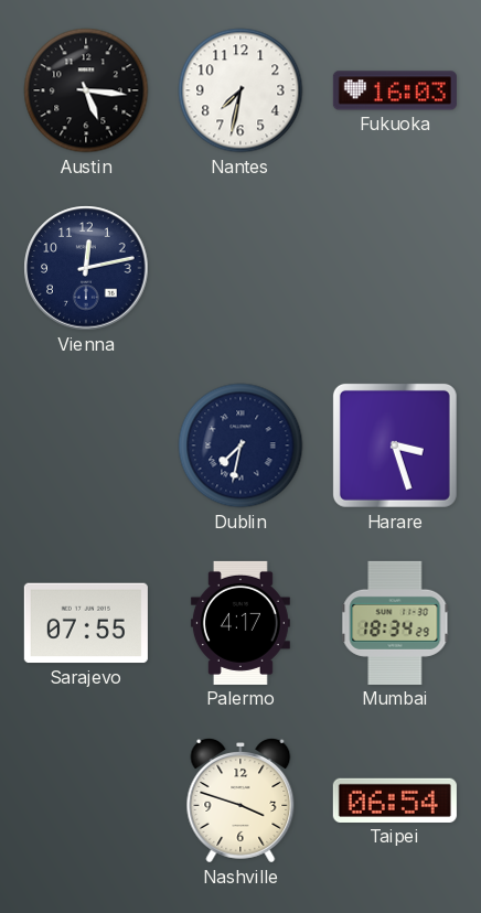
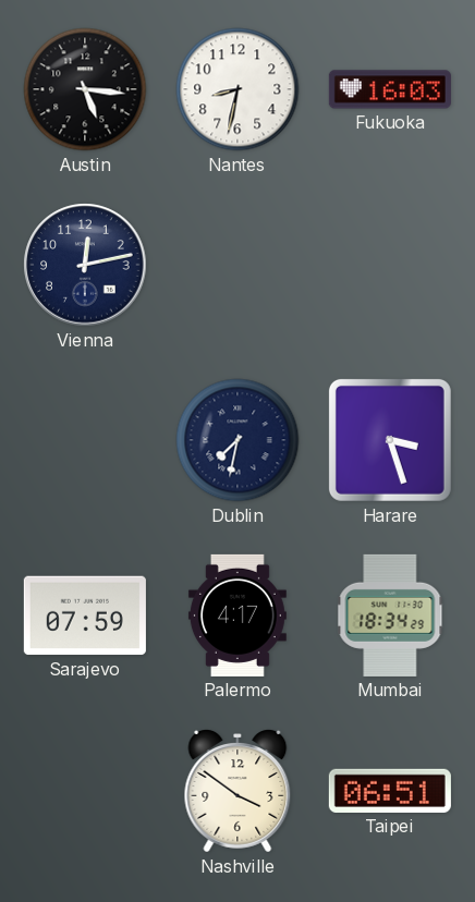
Nantes: 7:32 -> 8:32 (237, 89)
Sarajevo: 07:55 -> 07:59 (85, 615)
Nashville: 3:48 -> 3:51 (237, 792)
Taipei: 06:54 -> 06:51 (390, 791)
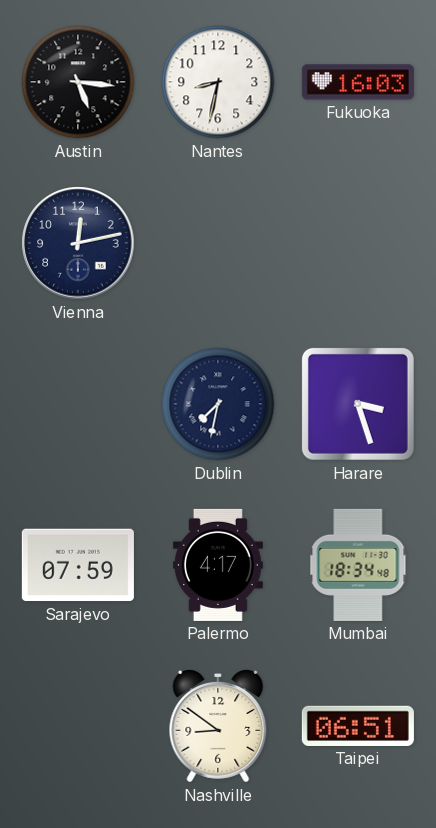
Mumbai: 18:34:29 -> 18:34:48 (358, 565)
Nashville: 3:51 -> 8:51 (218, 727)
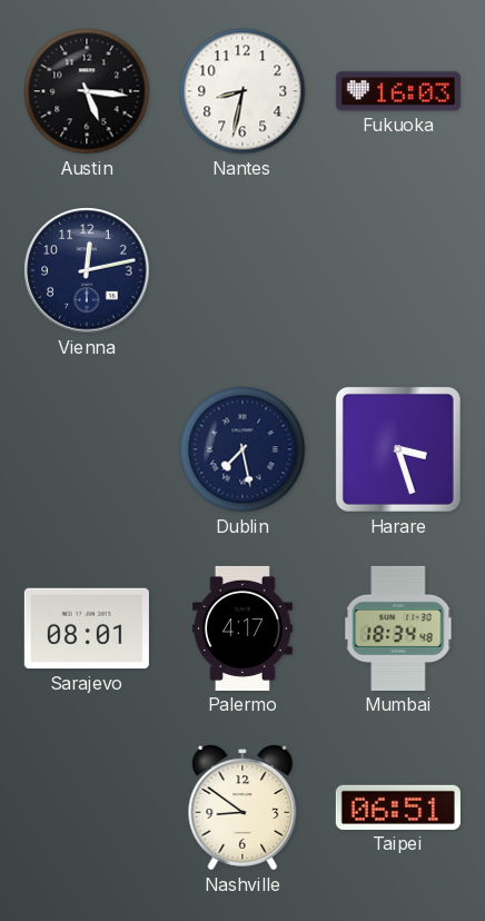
Dublin: 7:32 -> 7:28 (242, 449)
Sarajevo: 07:59 -> 08:01 (87, 628)
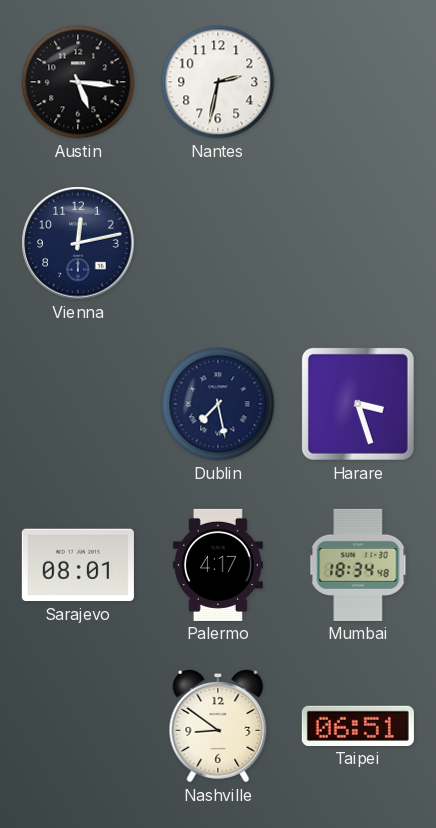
Nantes: 8:32 -> 2:32 (218, 82)
Fukuoka: 16:03 -> none (398, 91)
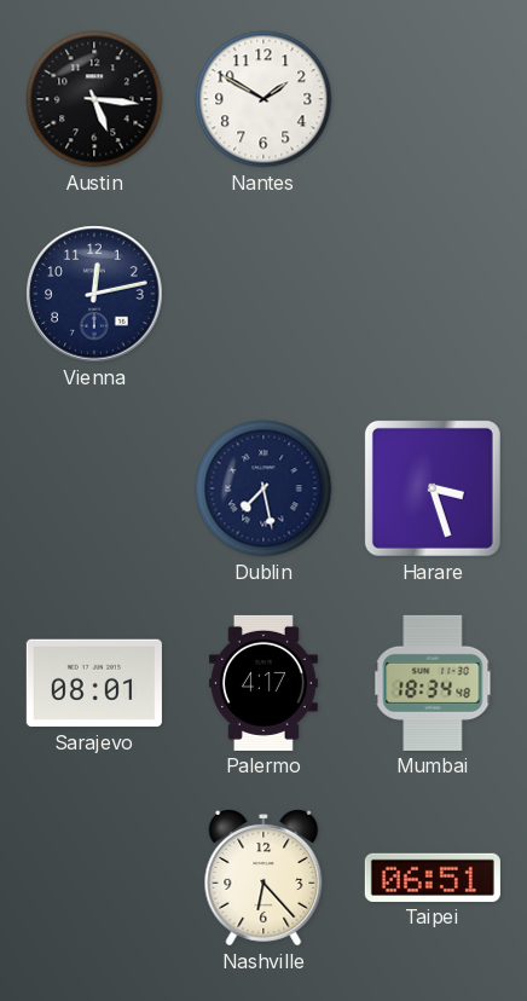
Nantes: 2:32 -> 1:50 (263, 99)
Nashville: 8:51 -> 6:23 (263, 879)
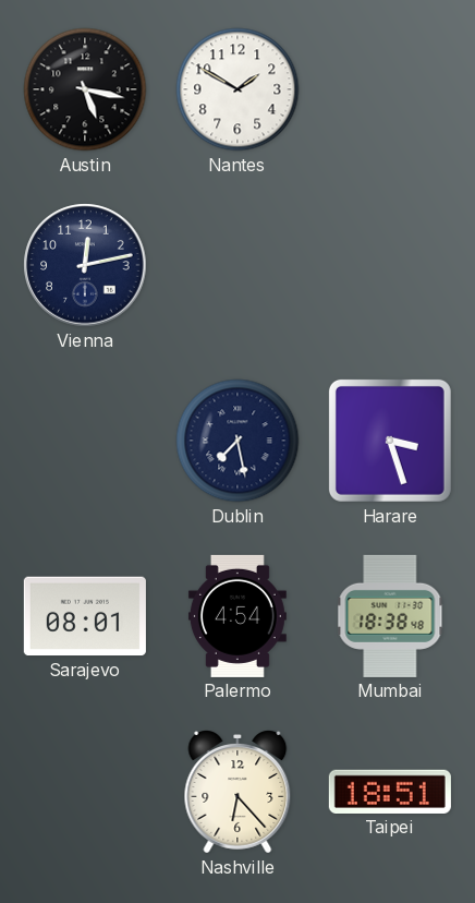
Austin: 5:16 -> 5:17 (85, 89)
Palermo: 4:17 -> 4:54 (237, 616)
Mumbai: 18:34 -> 18:38 (390, 616)
Taipei: 06:51 -> 18:51 (390, 792)
